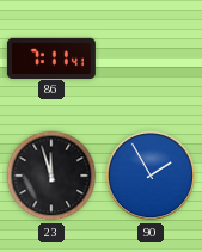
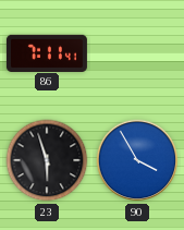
23: 11:57 -> 5:57 (47, 160)
90: 1:55 -> 3:55 (137, 160)
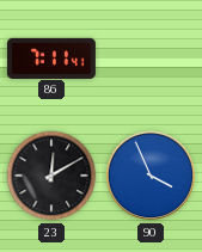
23: 5:57 -> 12:10 (51, 176)
90: 3:55 -> 3:56 (151, 176)
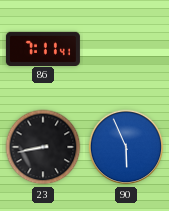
23: 12:10 -> 8:43 (43, 147)
90: 3:56 -> 5:56 (126, 147)
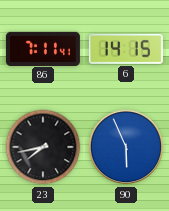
6: none -> 14:15 (126, 49)
23: 8:43 -> 7:43 (43, 147)
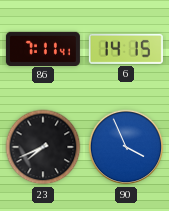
23: 7:43 -> 7:41 (43, 147)
90: 5:56 -> 3:56 (126, 147)
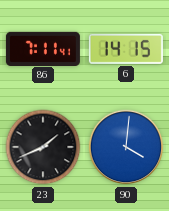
23: 7:41 -> 1:41 (43, 147)
90: 3:56 -> 4:01 (126, 147)
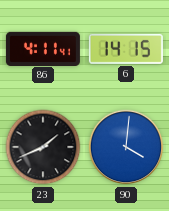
86: 7:11 -> 4:11 (43, 48)
